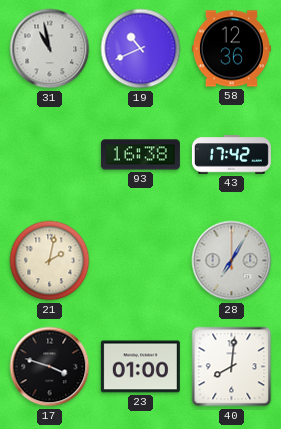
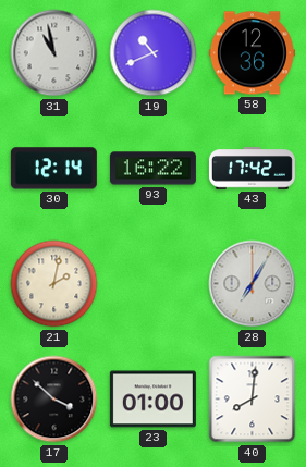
30: none -> 12:14 (53, 169)
93: 16:38 -> 16:22 (152, 169)
17: 3:48 -> 3:52 (54, 400)
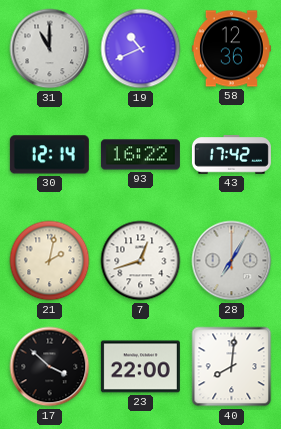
31: 10:58 -> 11:00 (50, 49)
7: none -> 12:42 (141, 261)
23: 01:00 -> 22:00 (140, 367)
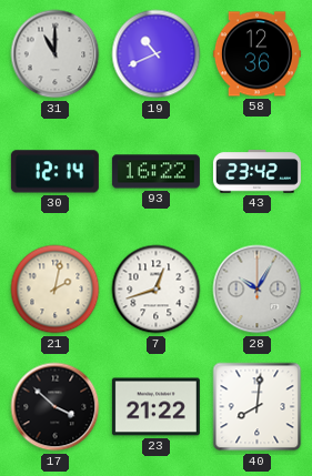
43: 17:42 -> 23:42 (256, 172)
28: 7:05 -> 10:05 (258, 290)
23: 22:00 -> 21:22 (155, 407)
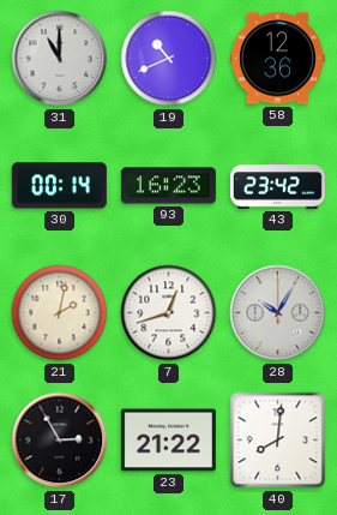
30: 12:14 -> 00:14 (59, 186)
93: 16:22 -> 16:23 (168, 186)
17: 3:52 -> 2:55 (60, 441)
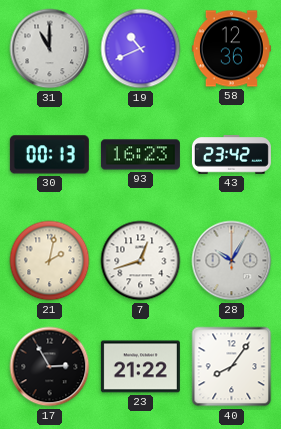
30: 00:14 -> 00:13 (49, 155)
40: 8:01 -> 8:06 (232, 367)
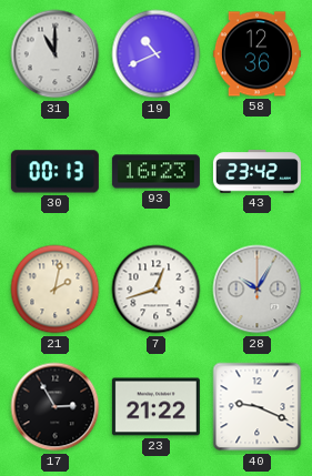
40: 8:06 -> 9:19 (258, 407)
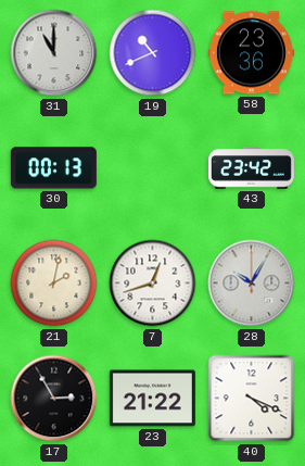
58: 12:36 -> 23:36 (251, 53)
93: 16:23 -> none (155, 172)
40: 9:19 -> 4:19 (252, 399)
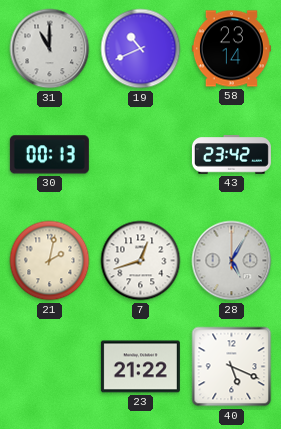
58: 23:36 -> 23:14 (231, 49)
28: 10:05 -> 5:05 (232, 261)
17: 2:55 -> none (54, 399)
40: 4:19 -> 5:19 (232, 367)
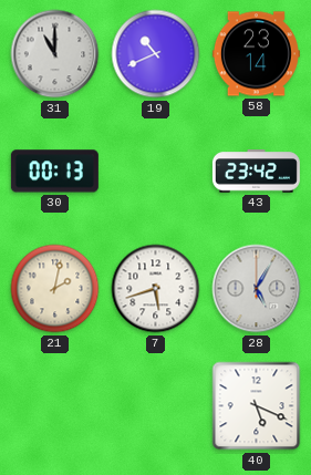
7: 12:42 -> 5:42 (156, 289)
23: 21:22 -> none (140, 367)
